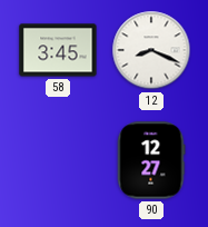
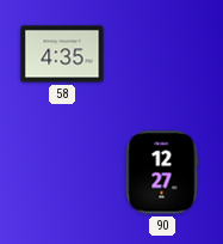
58: 3:45 -> 4:35 (62, 54)
12: 8:19 -> none (151, 50)
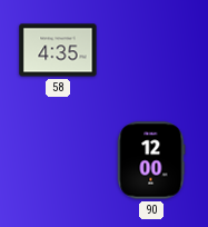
90: 12:27 -> 12:00 (151, 160)
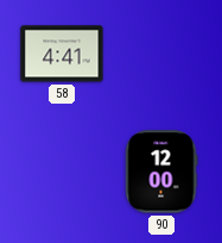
58: 4:35 -> 4:41 (62, 54)
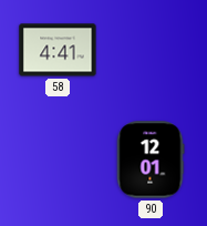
90: 12:00 -> 12:01 (151, 160)
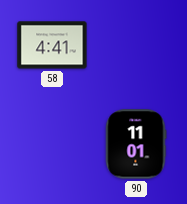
90: 12:01 -> 11:01 (136, 144)
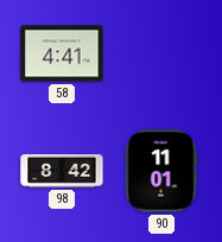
98: none -> 8:42 (62, 171)
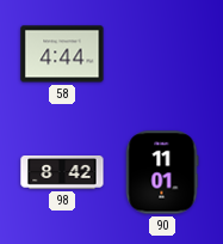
58: 4:41 -> 4:44 (62, 54)
